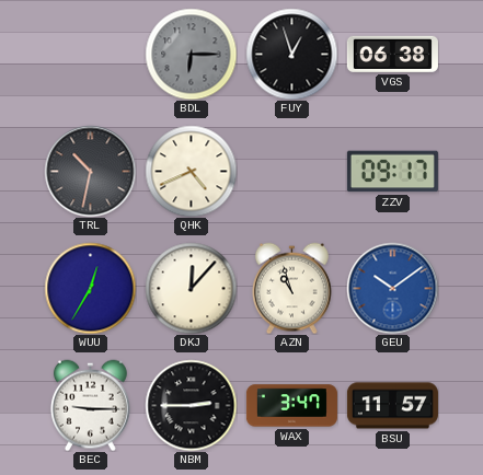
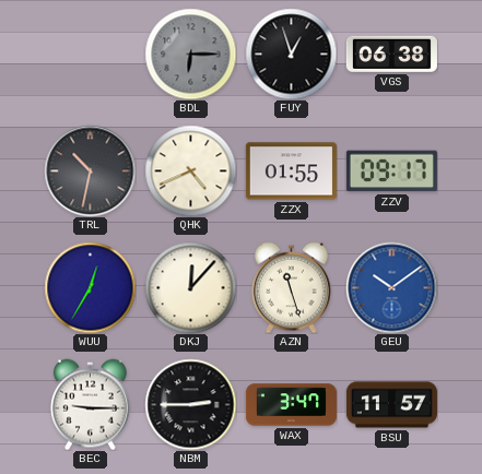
ZZX: none -> 01:55 (291, 171)
AZN: 10:57 -> 11:27 (292, 287)
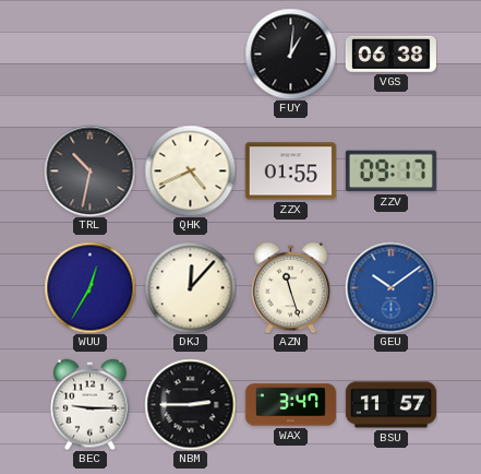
BDL: 6:15 -> none (190, 54)
FUY: 12:57 -> 1:01 (290, 54)
